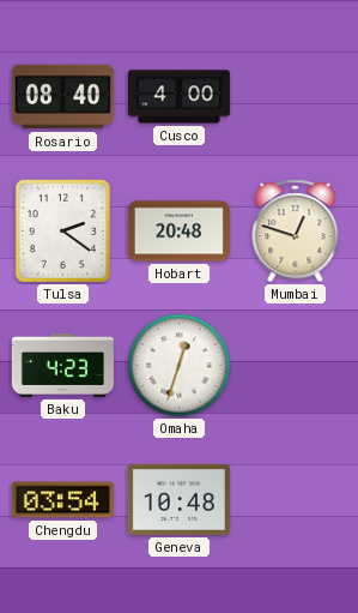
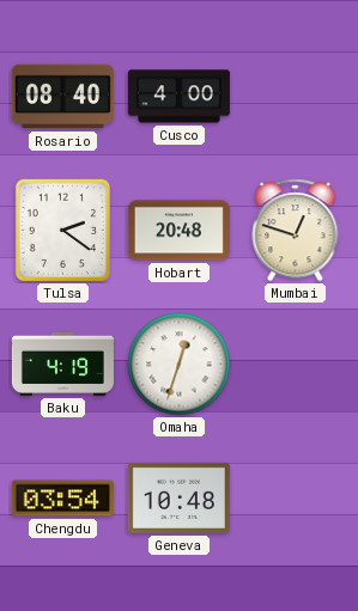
Baku: 4:23 -> 4:19 (62, 363)
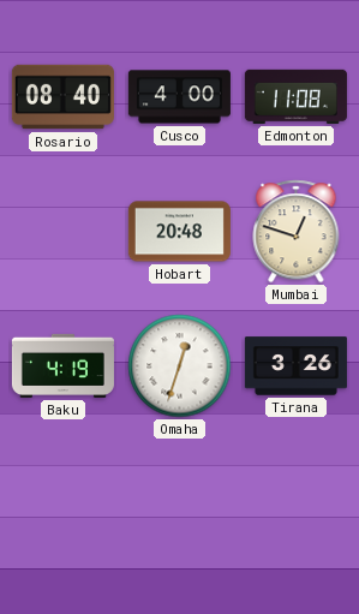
Edmonton: none -> 11:08 (295, 96)
Tulsa: 2:21 -> none (62, 230)
Tirana: none -> 3:26 (295, 366)
Chengdu: 03:54 -> none (62, 499)
Geneva: 10:48 -> none (178, 497)
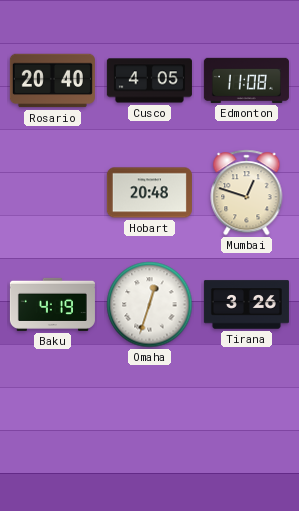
Rosario: 08:40 -> 20:40 (52, 81)
Cusco: 4:00 -> 4:05 (149, 81)
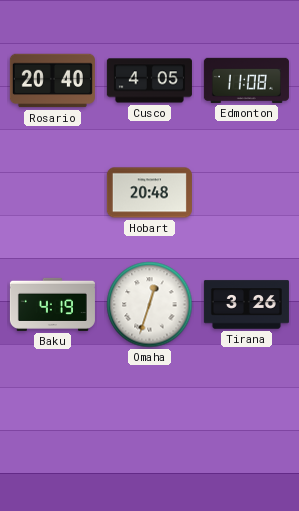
Mumbai: 12:48 -> none (247, 193)
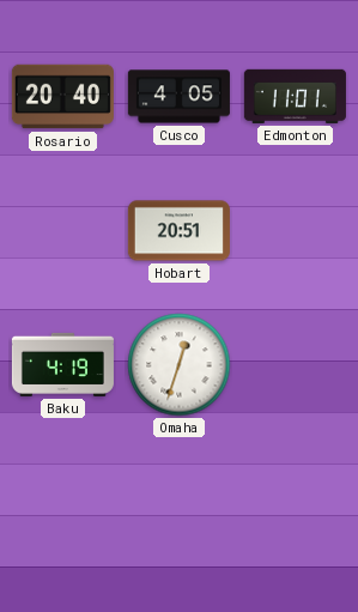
Edmonton: 11:08 -> 11:01 (295, 96)
Hobart: 20:48 -> 20:51 (178, 231)
Tirana: 3:26 -> none (246, 305)
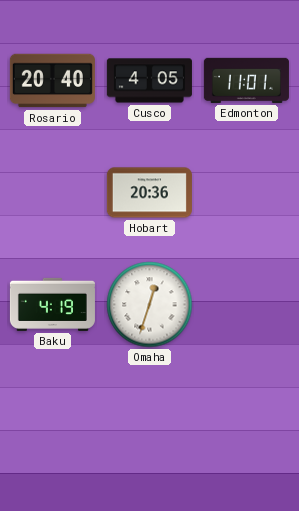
Hobart: 20:51 -> 20:36 (149, 193)
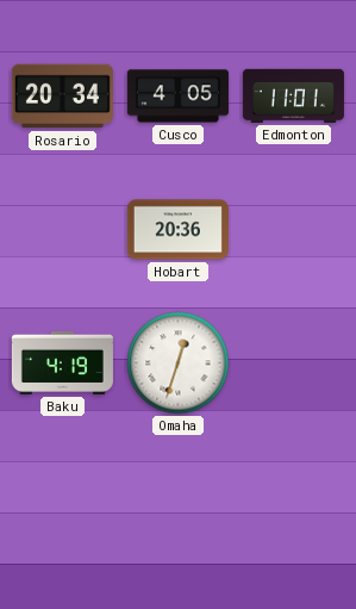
Rosario: 20:40 -> 20:34 (62, 97)
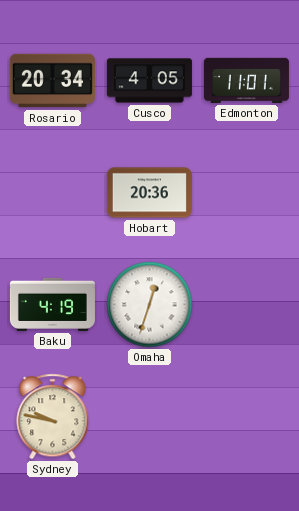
Sydney: none -> 9:47 (53, 417)
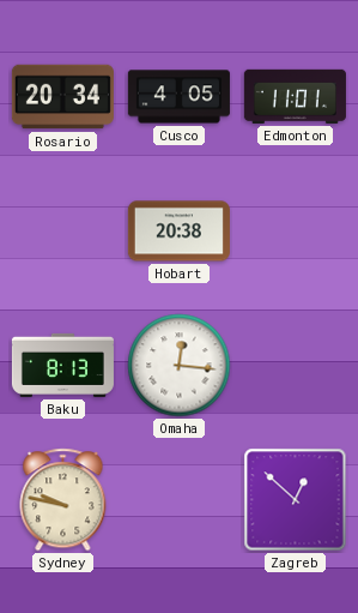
Hobart: 20:36 -> 20:38 (178, 232)
Baku: 4:19 -> 8:13 (62, 365)
Omaha: 12:33 -> 12:16 (180, 366)
Zagreb: none -> 12:52 (296, 500)
